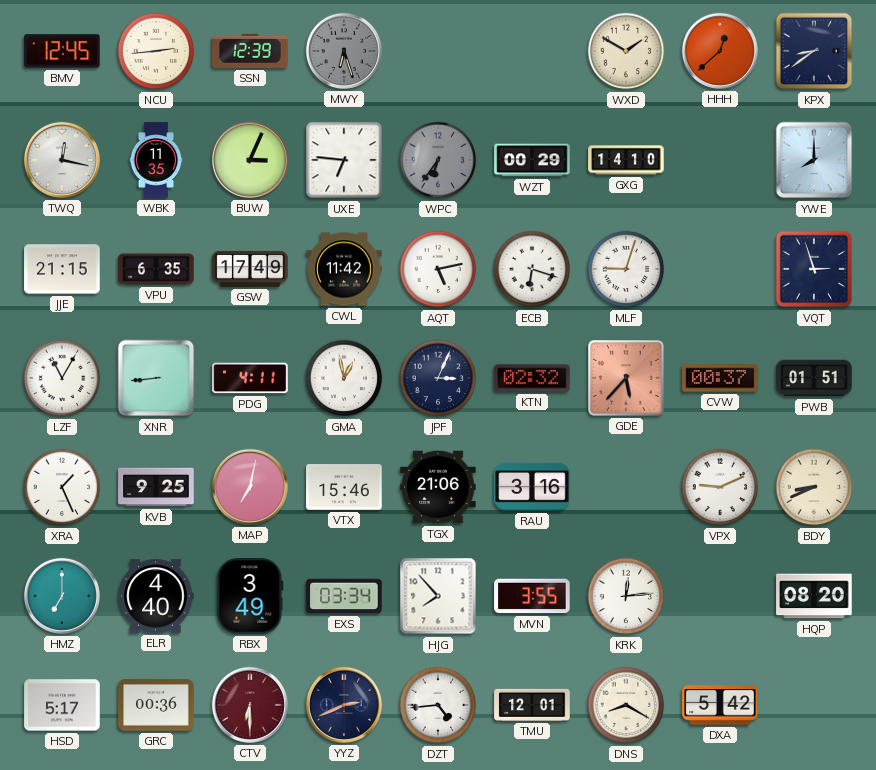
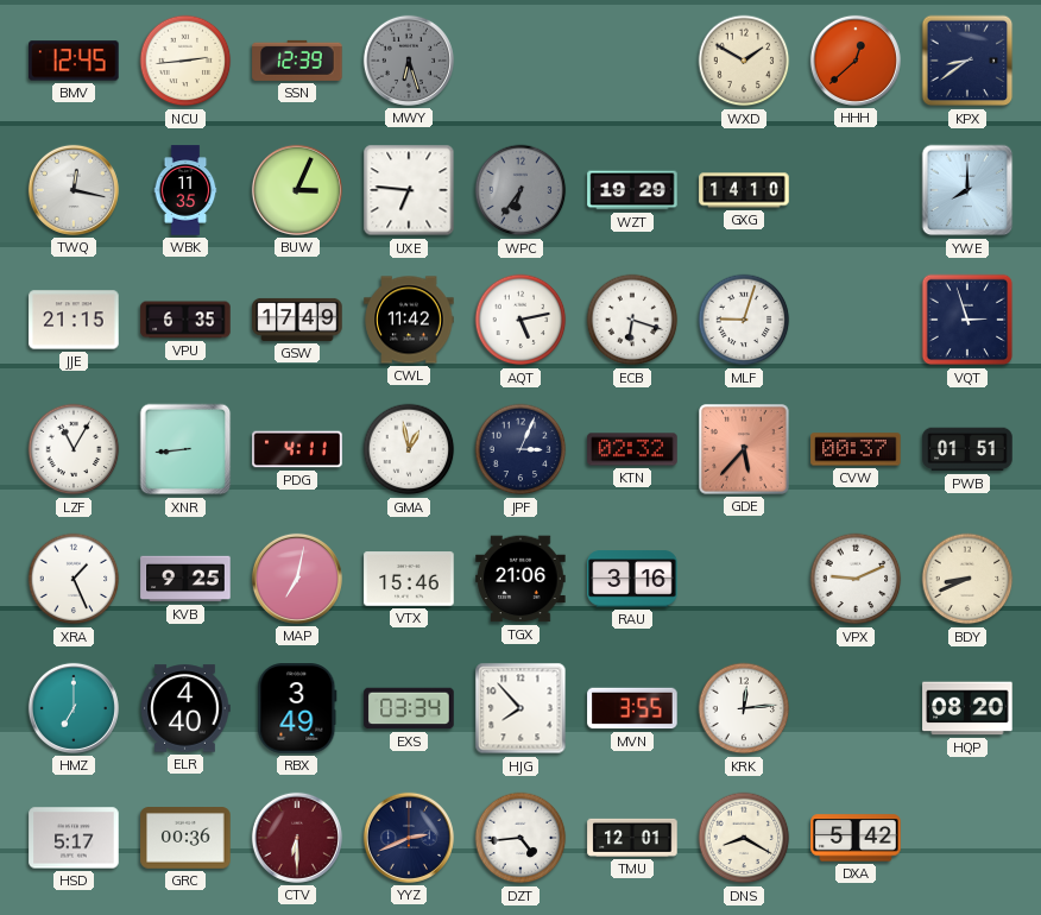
WZT: 00:29 -> 19:29 (632, 190)
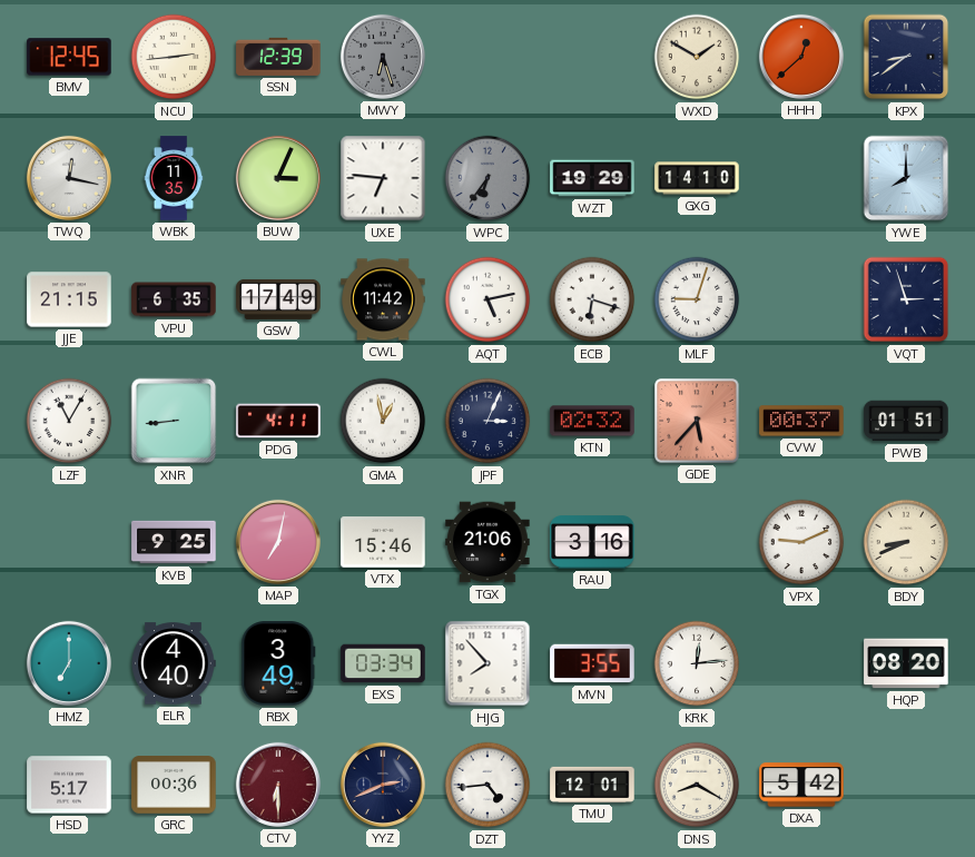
XRA: 1:26 -> none (74, 579)
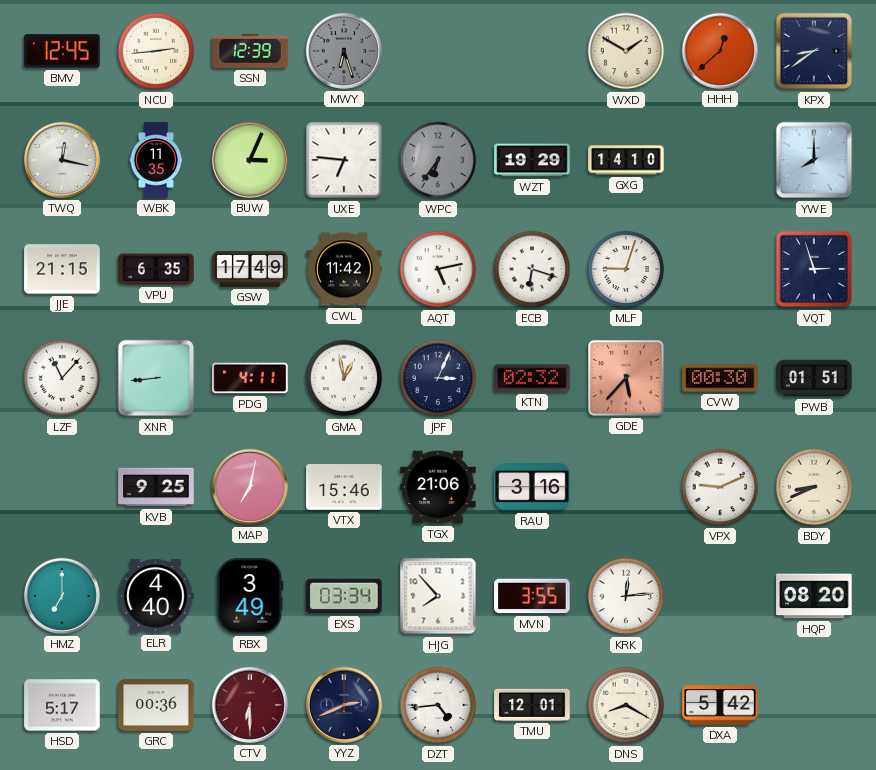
LZF: 11:05 -> 11:07 (62, 378)
CVW: 00:37 -> 00:30 (720, 378)
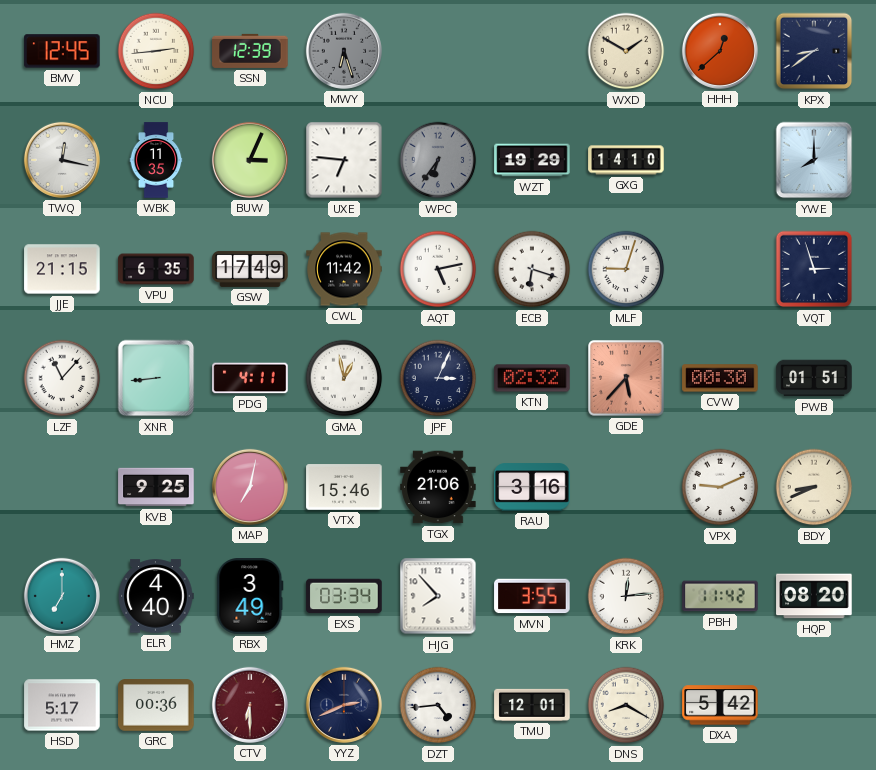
PBH: none -> 11:42 (720, 596)
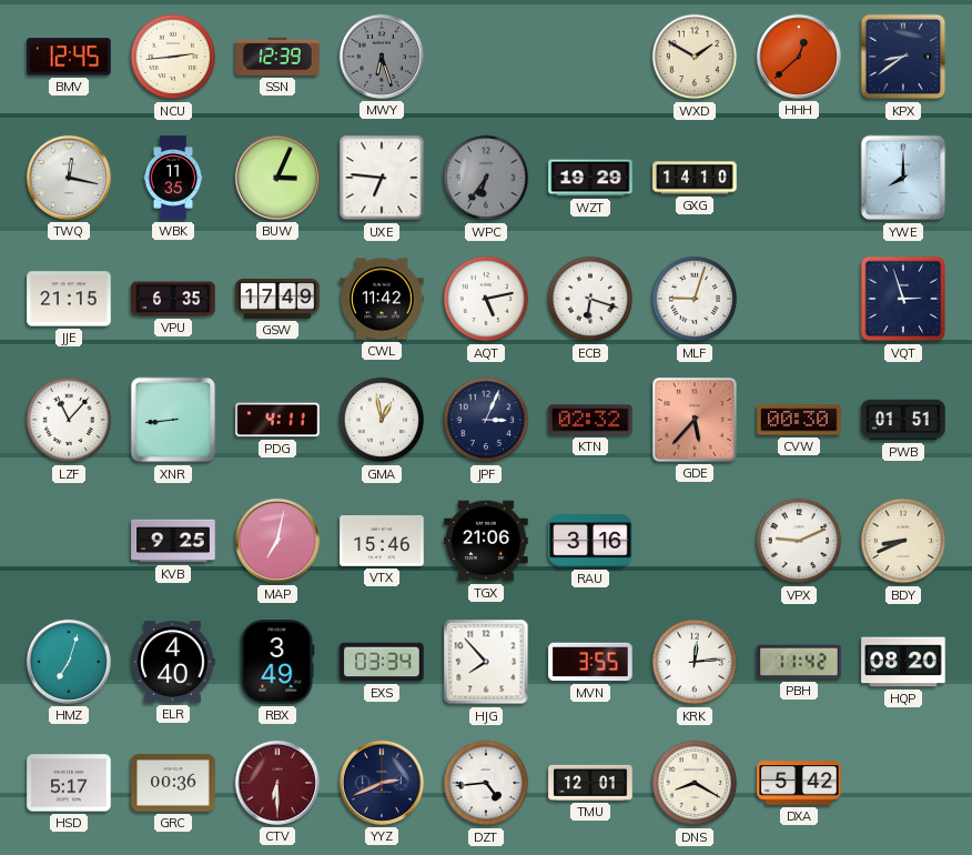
HMZ: 7:00 -> 7:03 (69, 662)
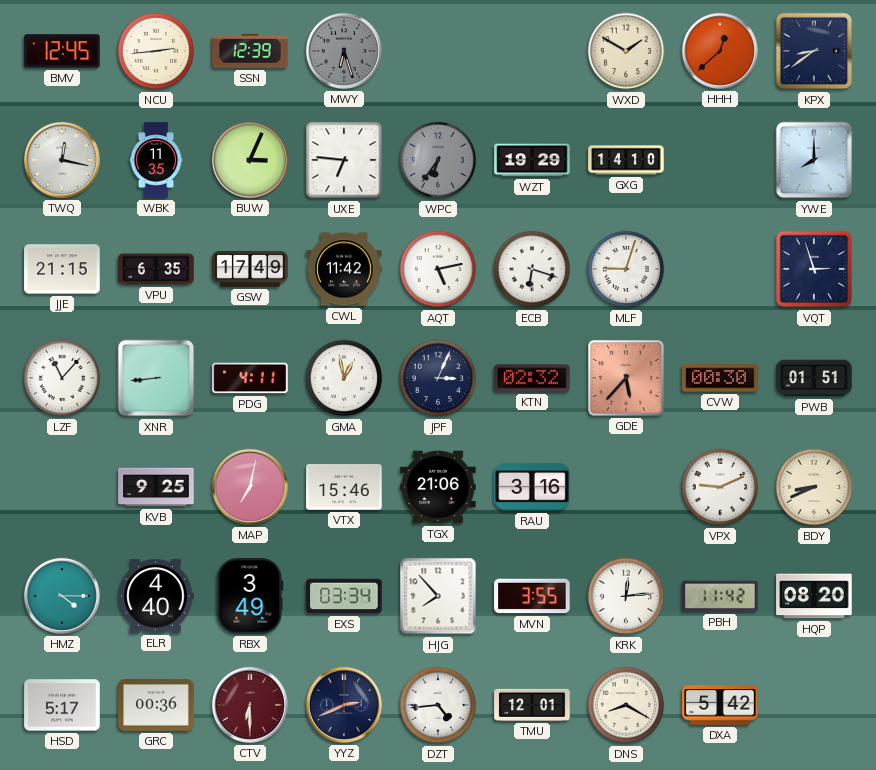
HMZ: 7:03 -> 4:15 (62, 596)
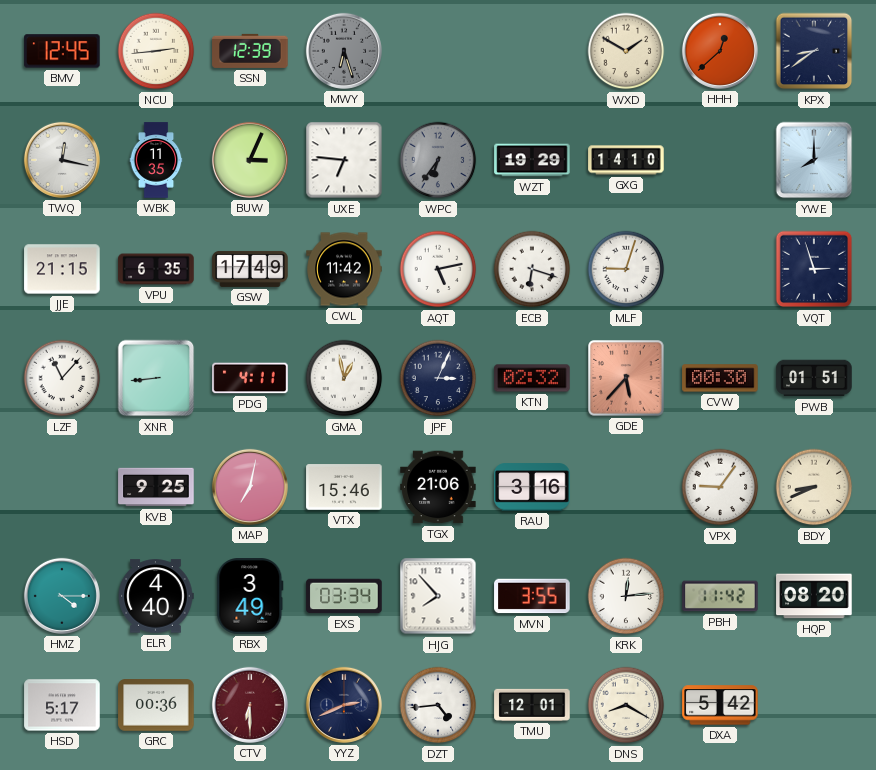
VPX: 9:11 -> 9:06 (720, 487)
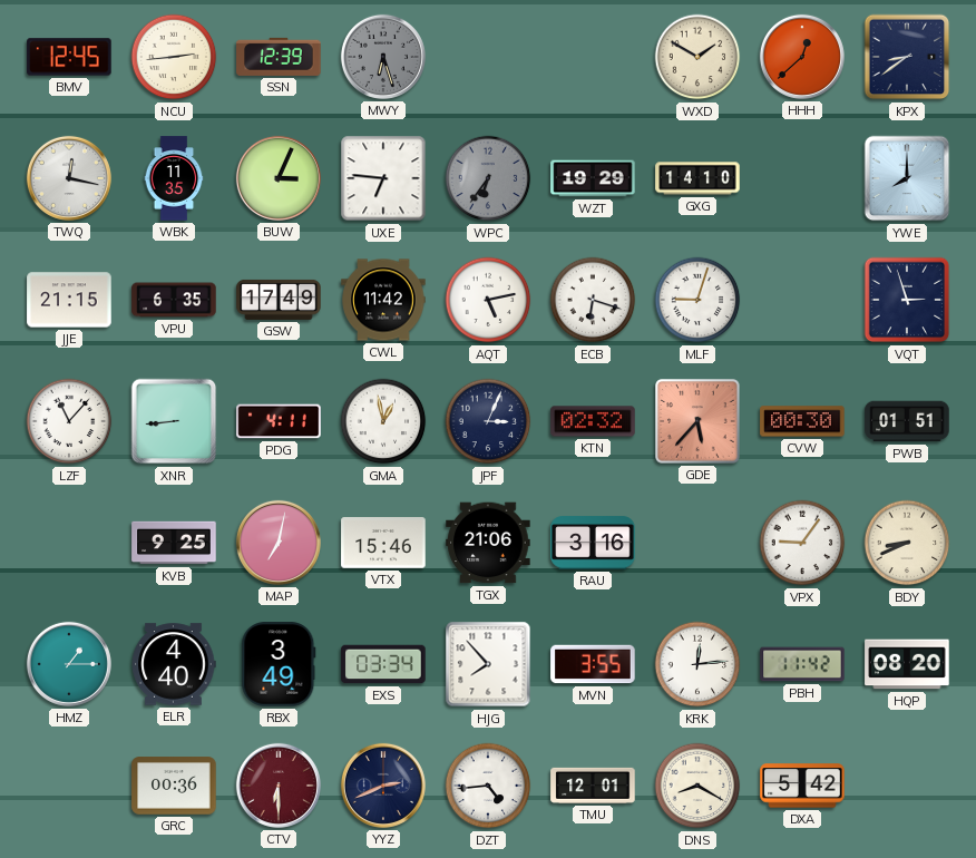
HMZ: 4:15 -> 1:15 (69, 664)
HSD: 5:17 -> none (62, 705)
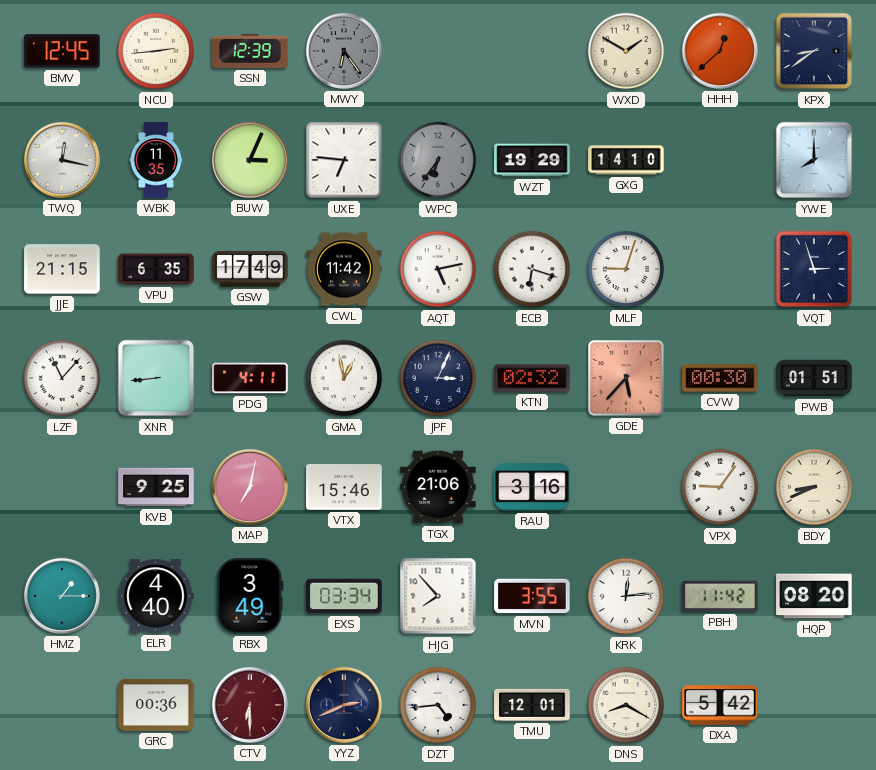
MWY: 6:27 -> 6:24 (344, 51)
